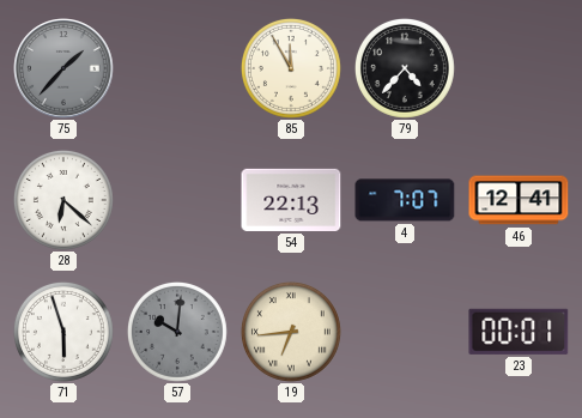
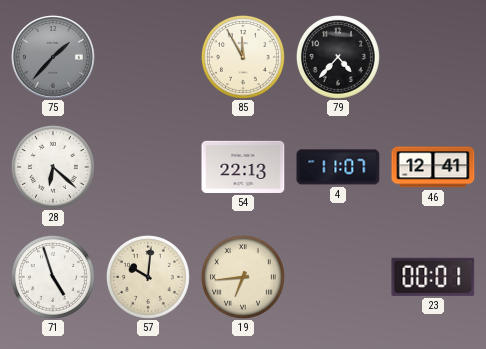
4: 7:07 -> 11:07 (338, 167)
71: 5:57 -> 4:57 (53, 277)
57 dial: grey -> cream (148, 277)
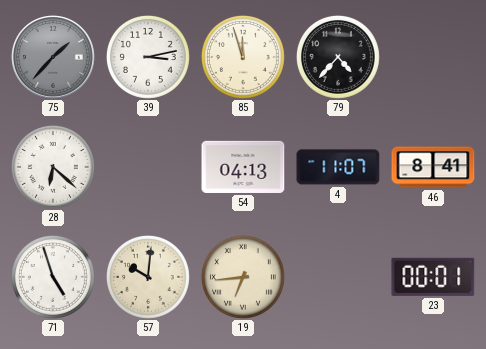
39: none -> 3:13 (148, 57)
85: 11:55 -> 11:57 (243, 57)
54: 22:13 -> 04:13 (243, 167)
46: 12:41 -> 8:41 (433, 167)
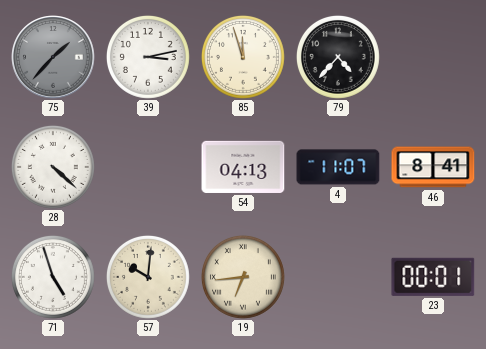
28: 6:22 -> 4:22 (53, 167)
